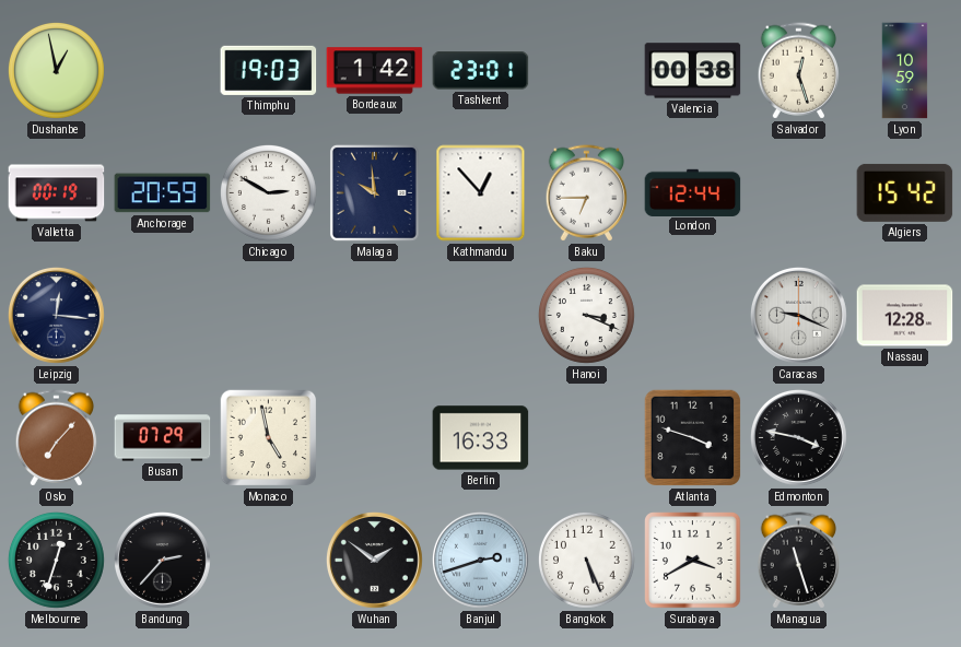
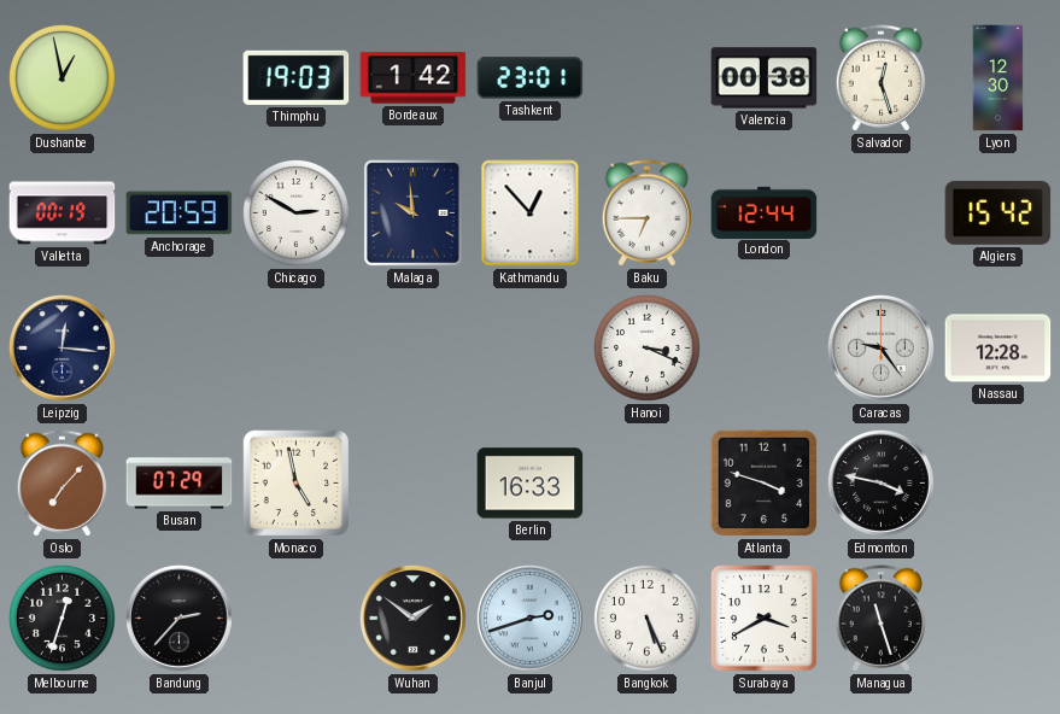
Lyon: 10:59 -> 12:30 (998, 78)
Caracas: 9:19 -> 9:24 (880, 347)
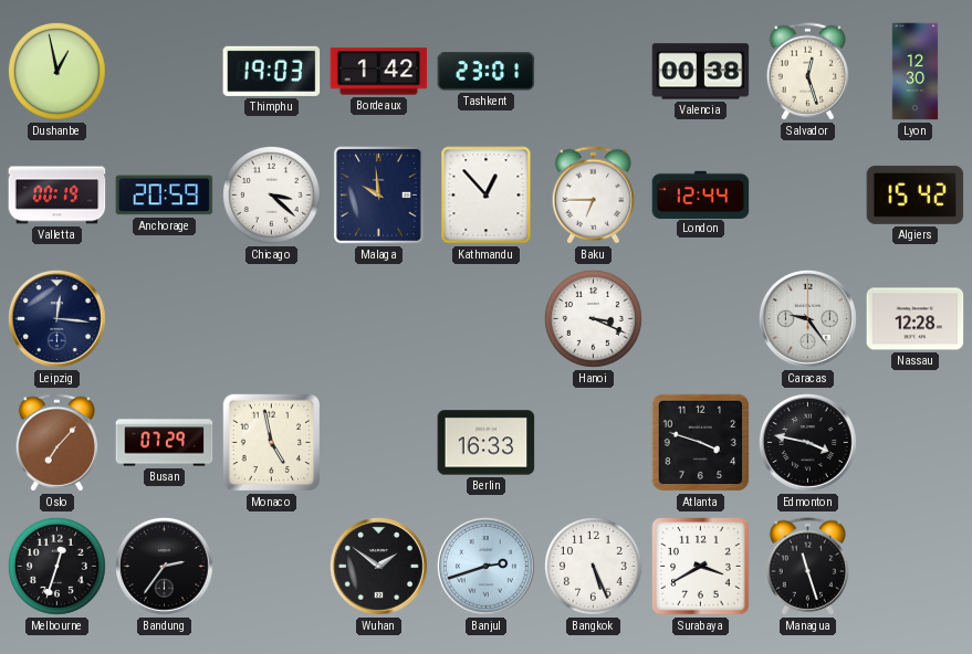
Chicago: 2:50 -> 3:22 (271, 194)
Bandung: 2:37 -> 2:36 (164, 566)
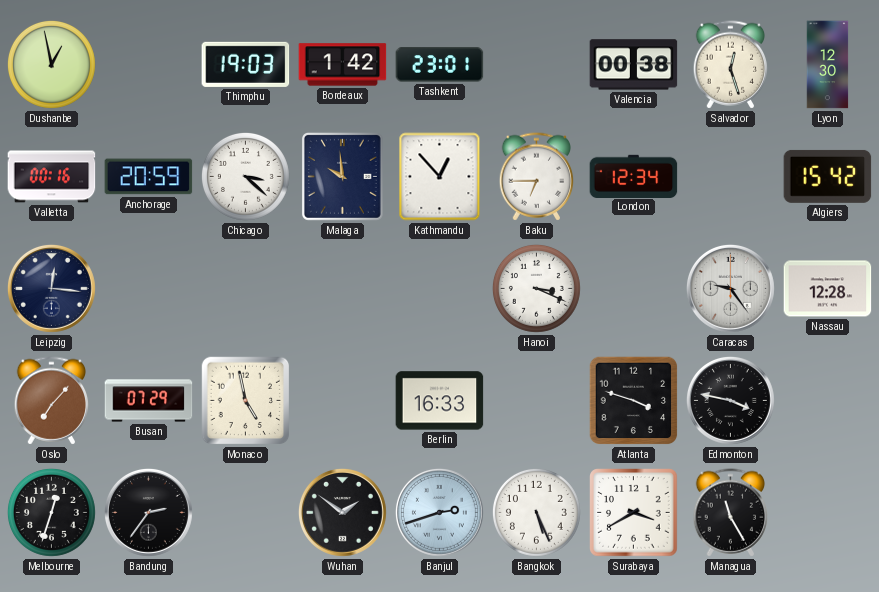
Valletta: 00:19 -> 00:16 (52, 177)
London: 12:44 -> 12:34 (634, 176)
Managua: 11:27 -> 11:25 (731, 513)
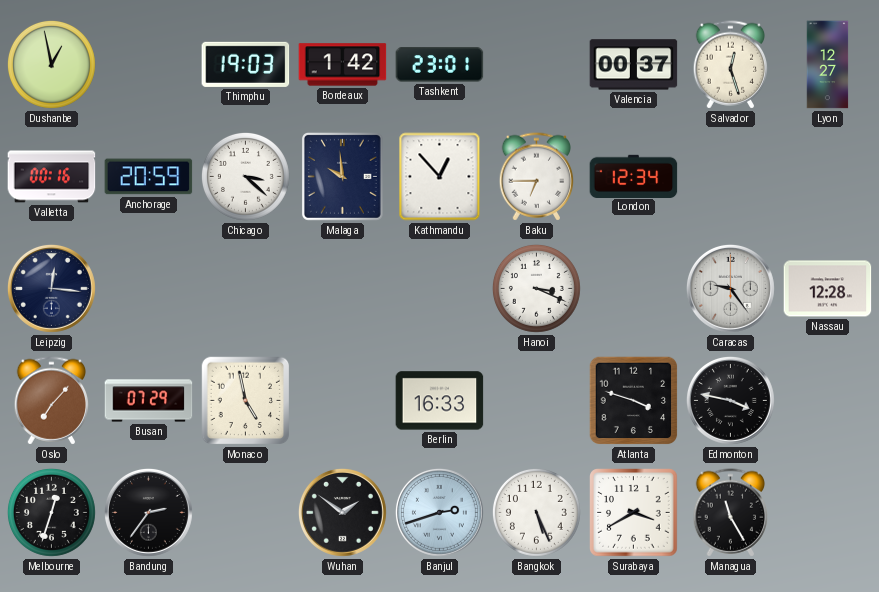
Valencia: 00:38 -> 00:37 (634, 65)
Lyon: 12:30 -> 12:27 (828, 65)
Algiers: 15:42 -> none (828, 176)
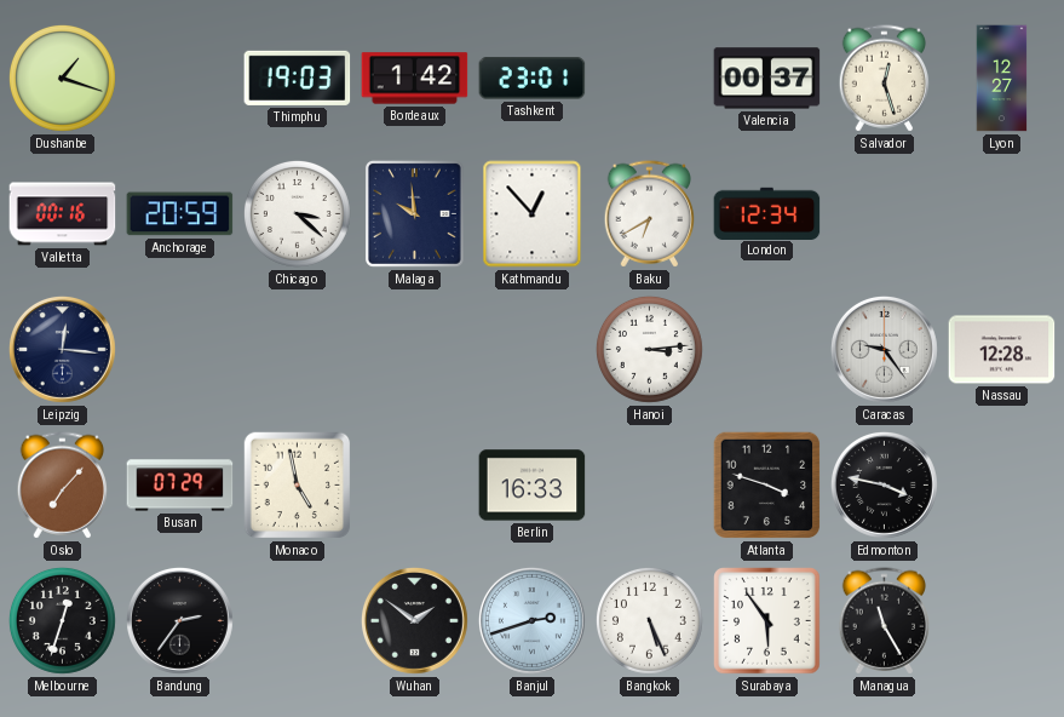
Dushanbe: 12:58 -> 1:18 (62, 78)
Baku: 6:45 -> 6:40 (650, 214)
Hanoi: 3:19 -> 3:14 (649, 349)
Surabaya: 3:40 -> 5:54 (767, 621)
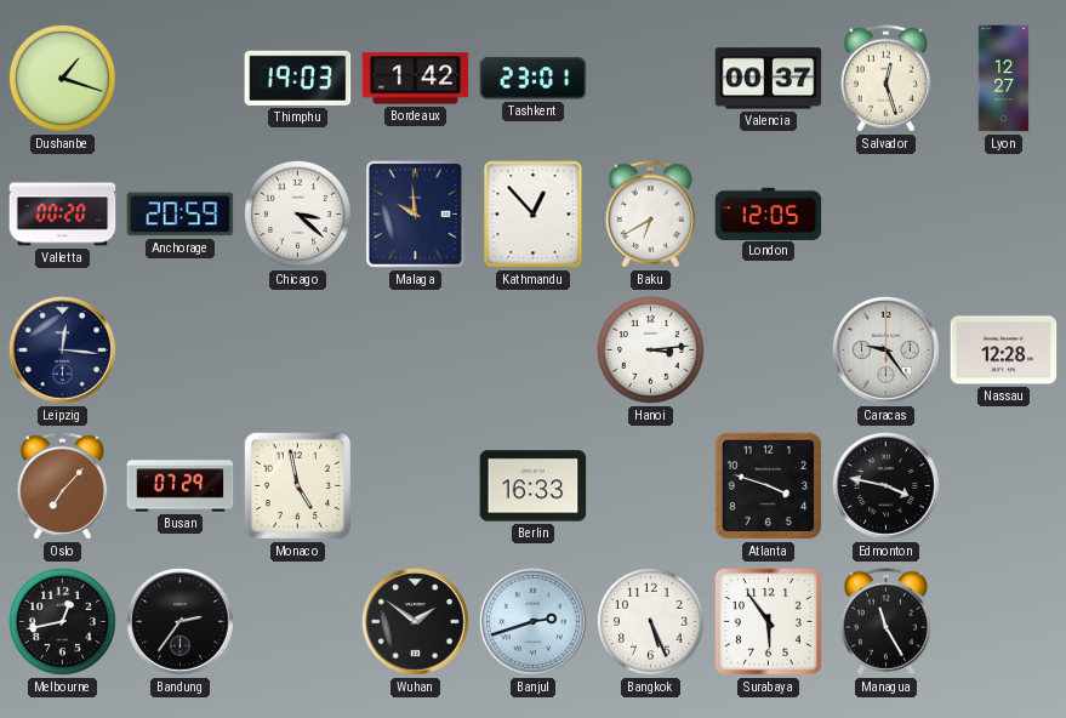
Valletta: 00:16 -> 00:20 (63, 215)
London: 12:34 -> 12:05 (769, 213)
Melbourne: 12:33 -> 12:43 (62, 621)
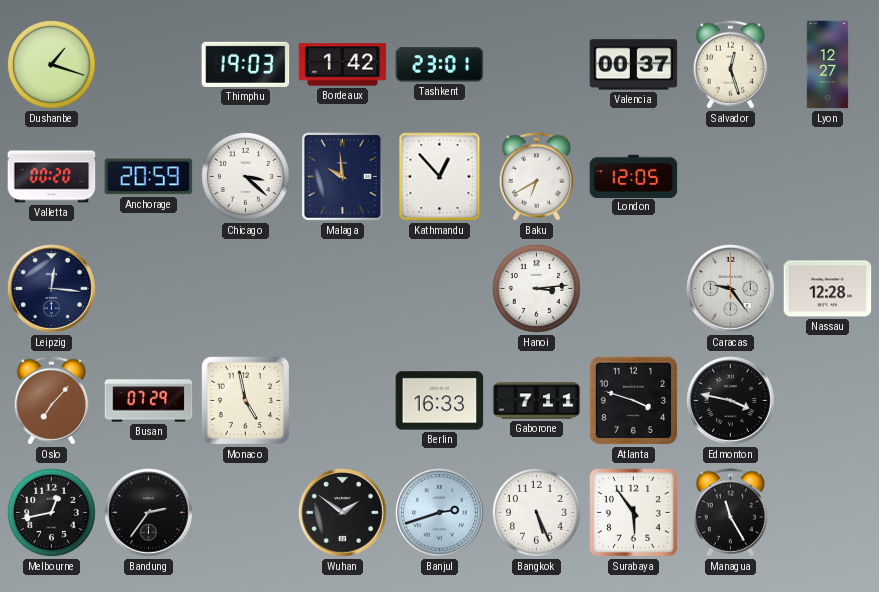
Gaborone: none -> 7:11 (537, 401)
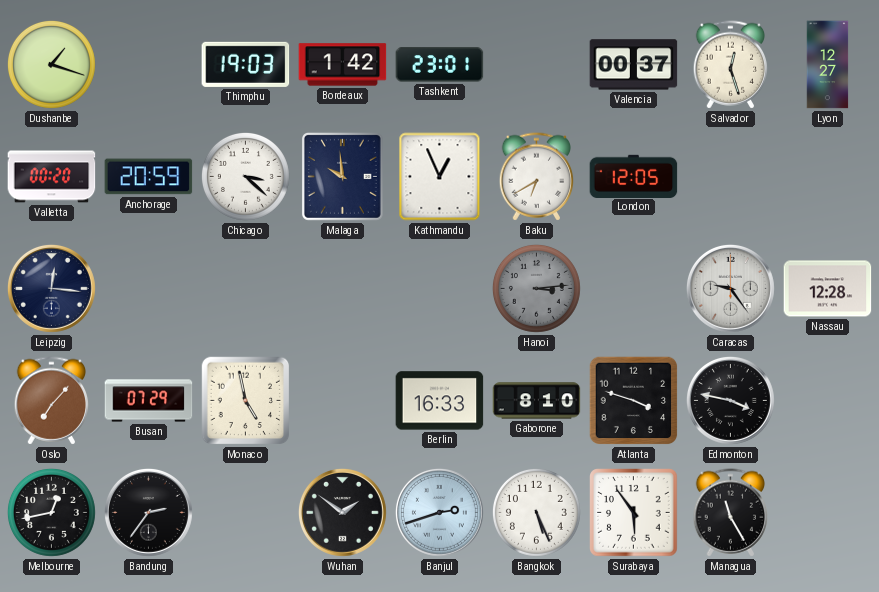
Kathmandu: 12:53 -> 12:56 (440, 177)
Hanoi dial: white -> grey (536, 288)
Gaborone: 7:11 -> 8:10 (537, 401)
